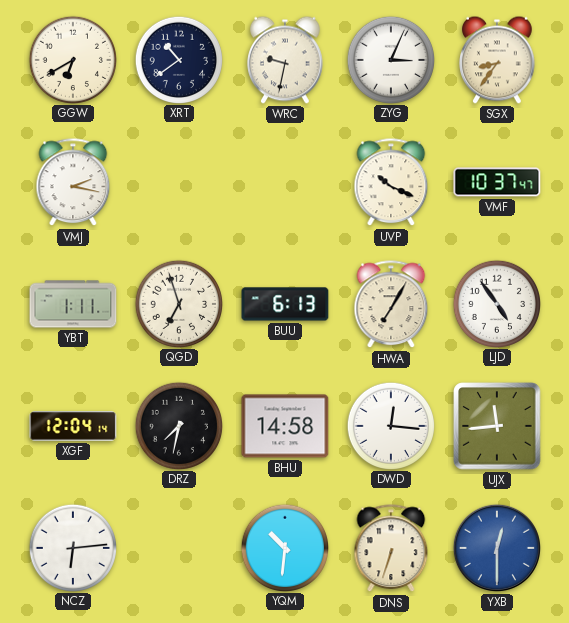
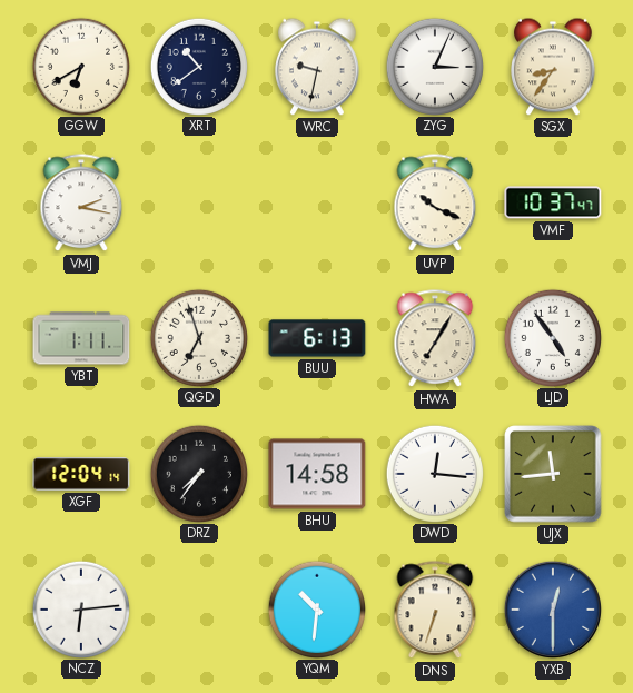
DRZ: 7:32 -> 7:36 (198, 473)
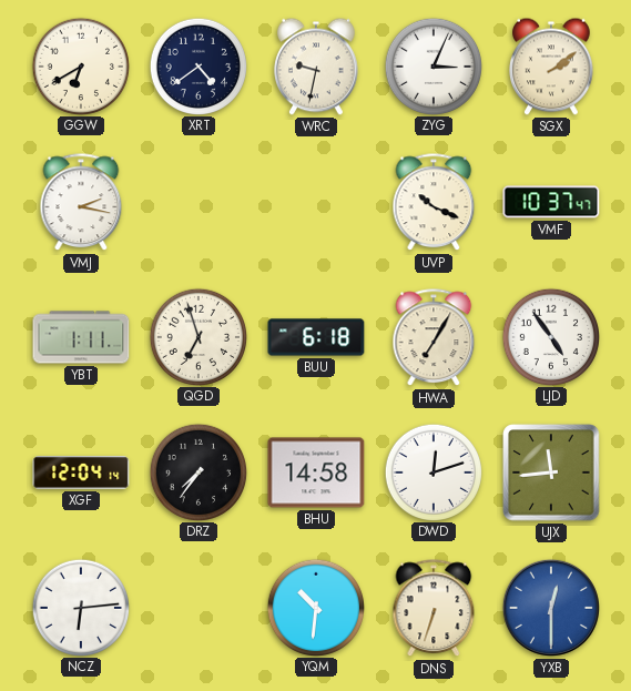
XRT: 10:39 -> 4:39 (197, 65)
SGX: 8:36 -> 2:09 (552, 67)
BUU: 6:13 -> 6:18 (316, 337)
DWD: 12:16 -> 12:12 (432, 471)
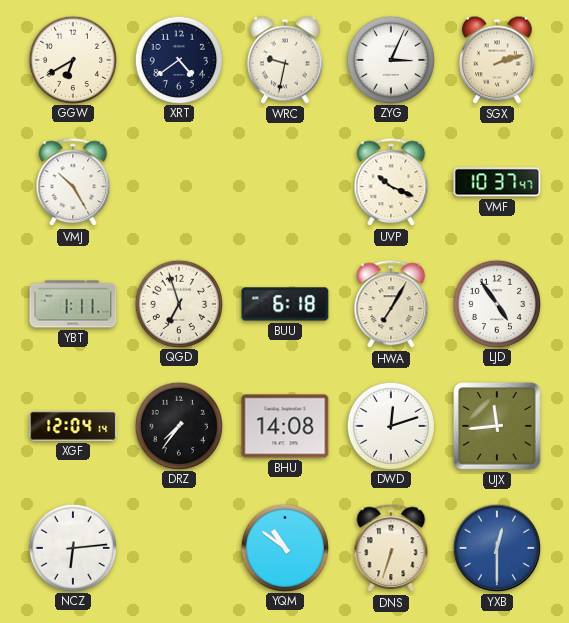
SGX: 2:09 -> 2:12 (498, 60)
VMJ: 2:17 -> 10:25 (73, 183)
BHU: 14:58 -> 14:08 (285, 426)
YQM: 10:31 -> 10:51 (284, 547)
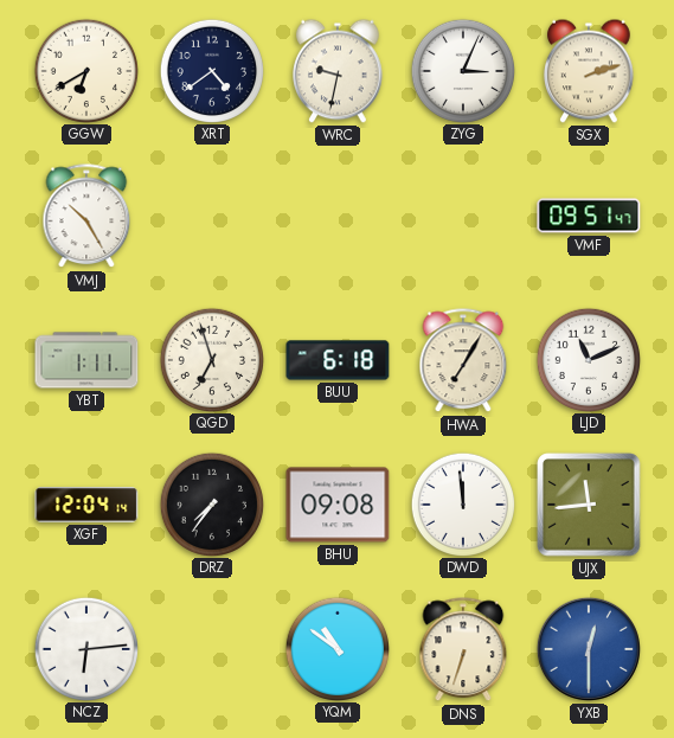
UVP: 10:19 -> none (391, 183)
VMF: 10:37 -> 09:51 (589, 216)
LJD: 4:54 -> 11:11 (588, 359)
BHU: 14:08 -> 09:08 (338, 505)
DWD: 12:12 -> 11:59 (462, 503)
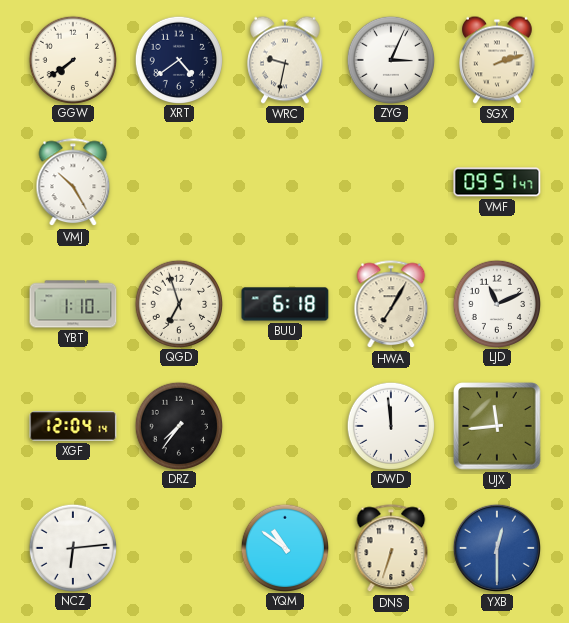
GGW: 6:40 -> 7:39 (72, 59)
YBT: 1:11 -> 1:10 (73, 304)
BHU: 09:08 -> none (338, 505)
